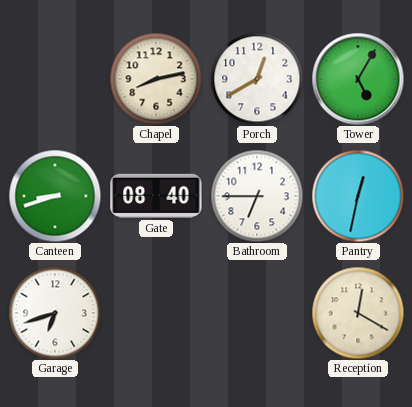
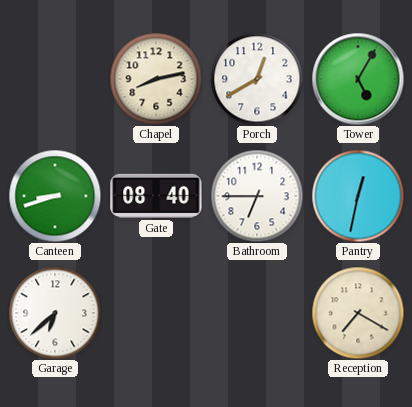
Garage: 6:42 -> 6:38 (55, 313)
Reception: 12:20 -> 7:20 (358, 313)
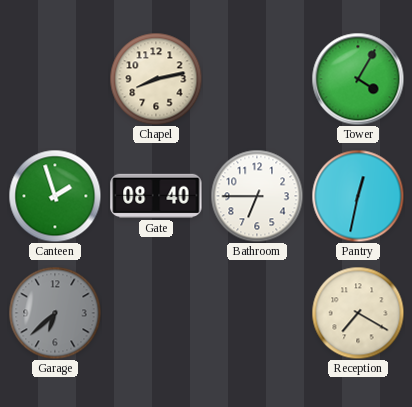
Porch: 12:40 -> none (257, 79)
Tower: 5:05 -> 4:05 (358, 79)
Canteen: 8:42 -> 1:57 (55, 196)
Garage dial: white -> grey (55, 313)
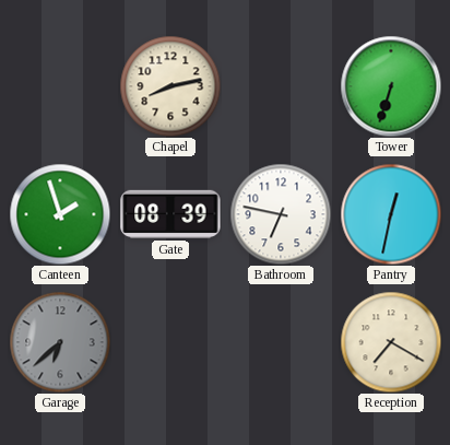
Tower: 4:05 -> 6:33 (391, 86)
Gate: 08:40 -> 08:39 (170, 214)
Bathroom: 6:45 -> 6:47 (281, 214)
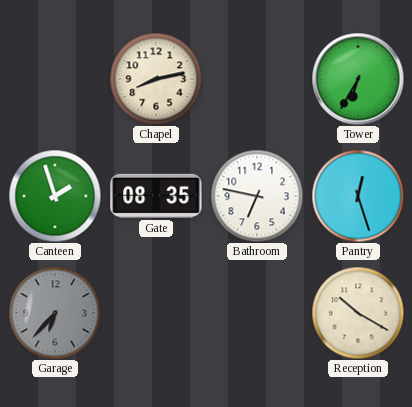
Tower: 6:33 -> 6:35 (358, 79)
Gate: 08:39 -> 08:35 (156, 196)
Pantry: 12:32 -> 12:27 (358, 196)
Garage: 6:38 -> 6:37 (55, 313)
Reception: 7:20 -> 10:20 (358, 313)
